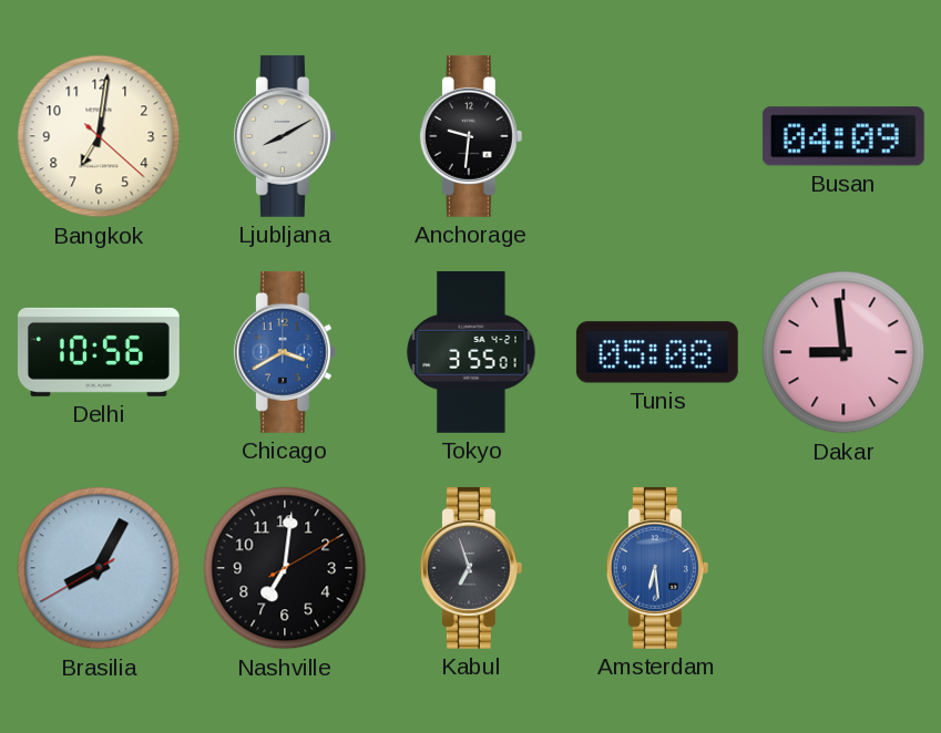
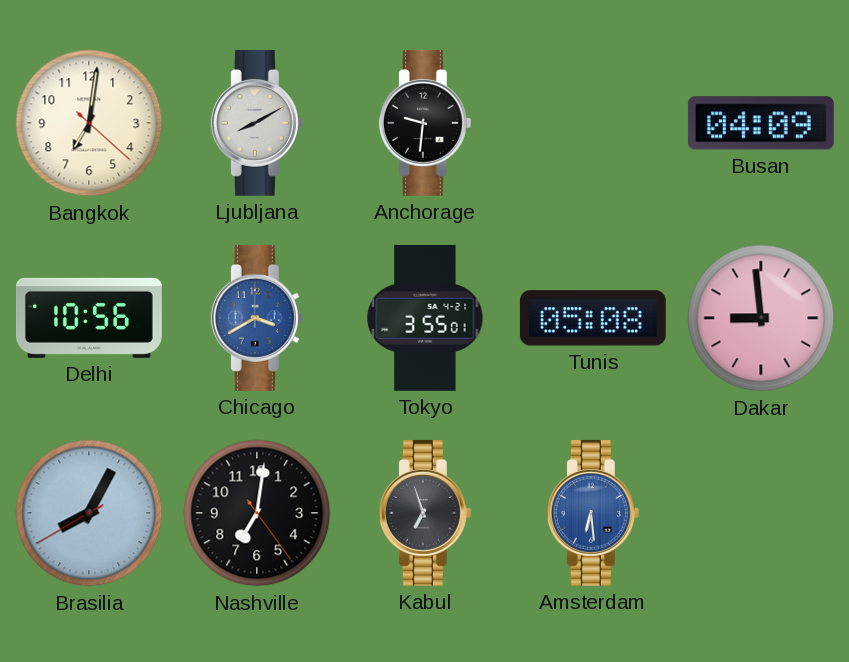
Nashville: 7:01:10 -> 7:01:24 (257, 513)
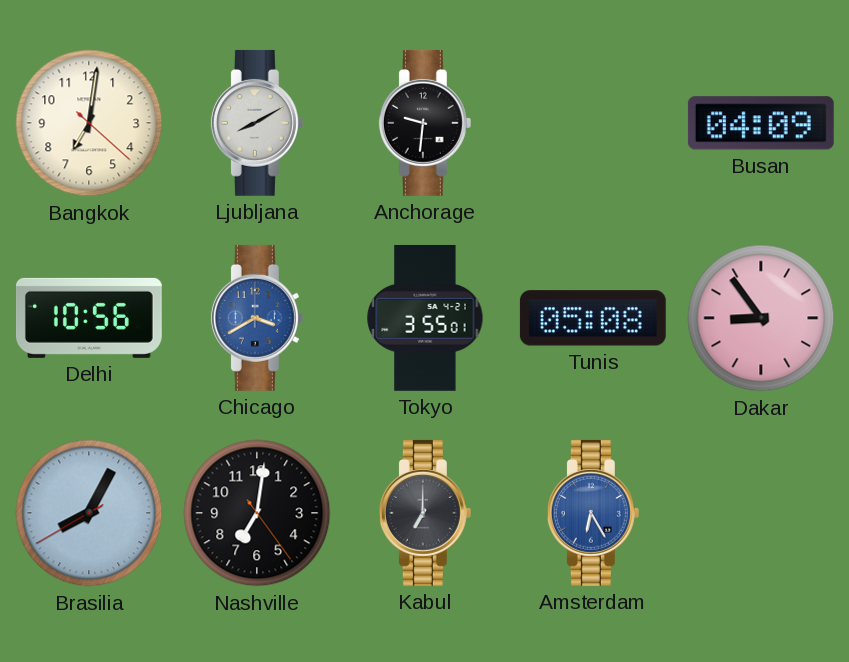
Dakar: 8:59 -> 8:54 (761, 318)
Kabul: 6:57 -> 7:00 (425, 513)
Amsterdam: 6:29 -> 6:25 (593, 513)
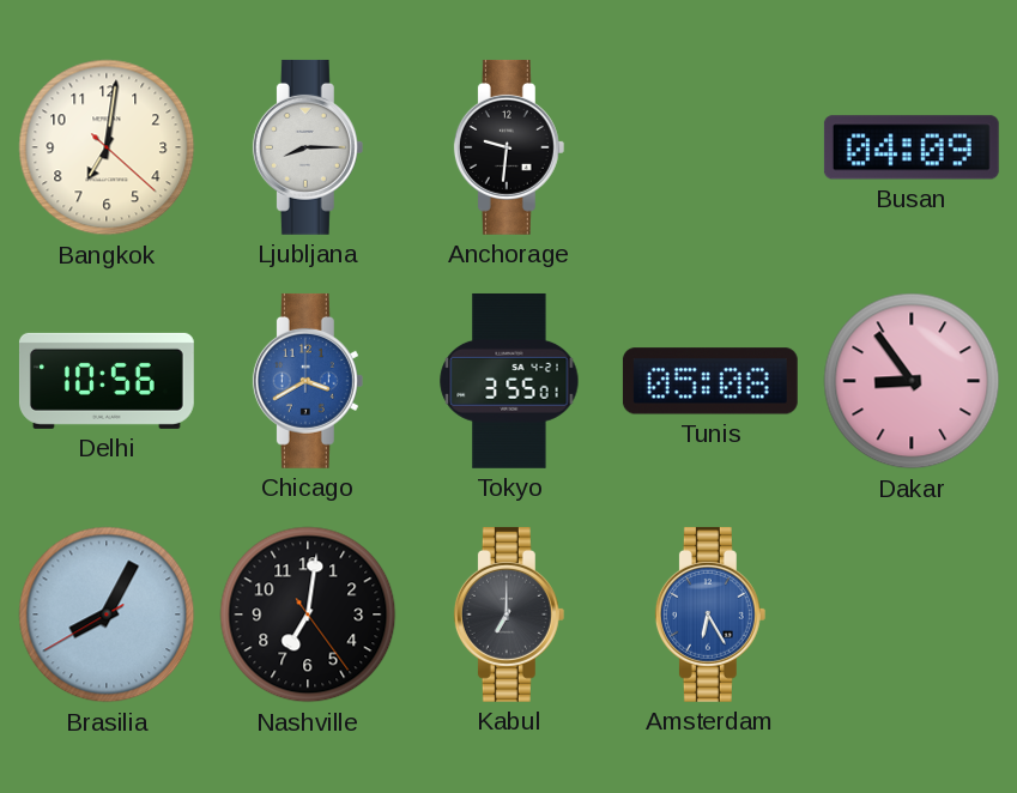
Ljubljana: 8:10 -> 8:15 (308, 147)
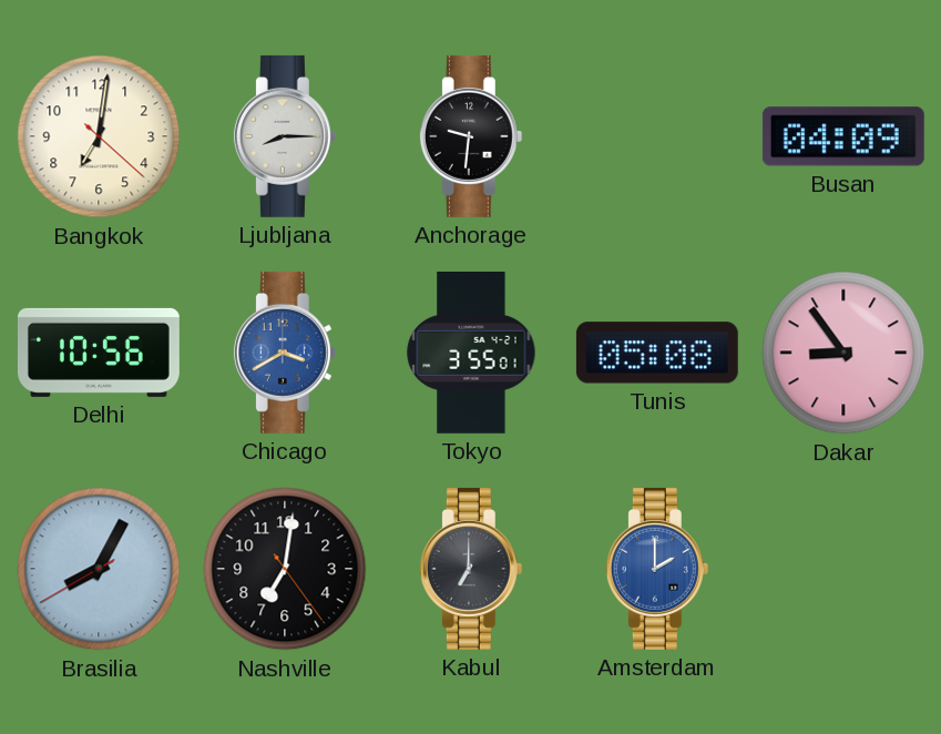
Amsterdam: 6:25 -> 2:00 (657, 569)
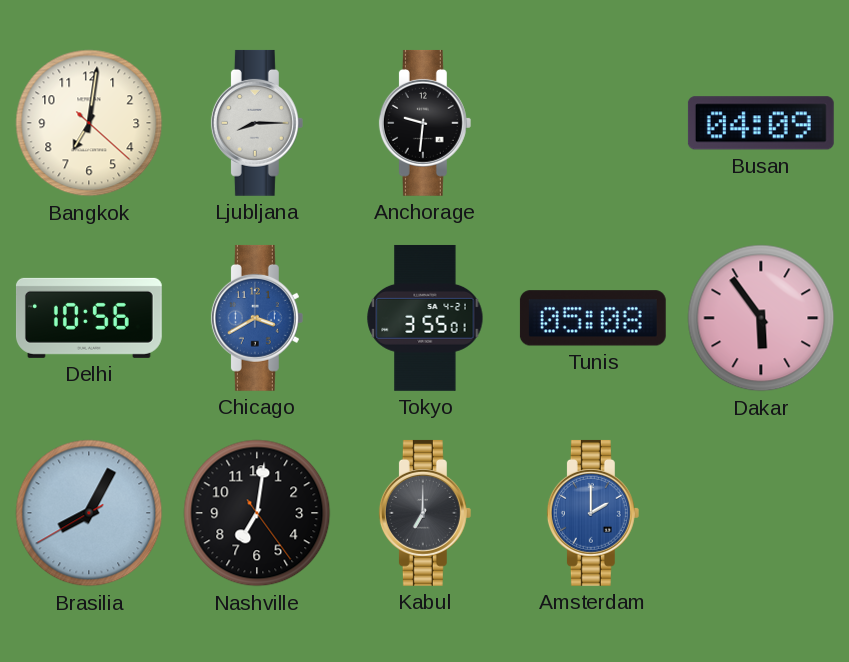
Dakar: 8:54 -> 5:54 (761, 318)
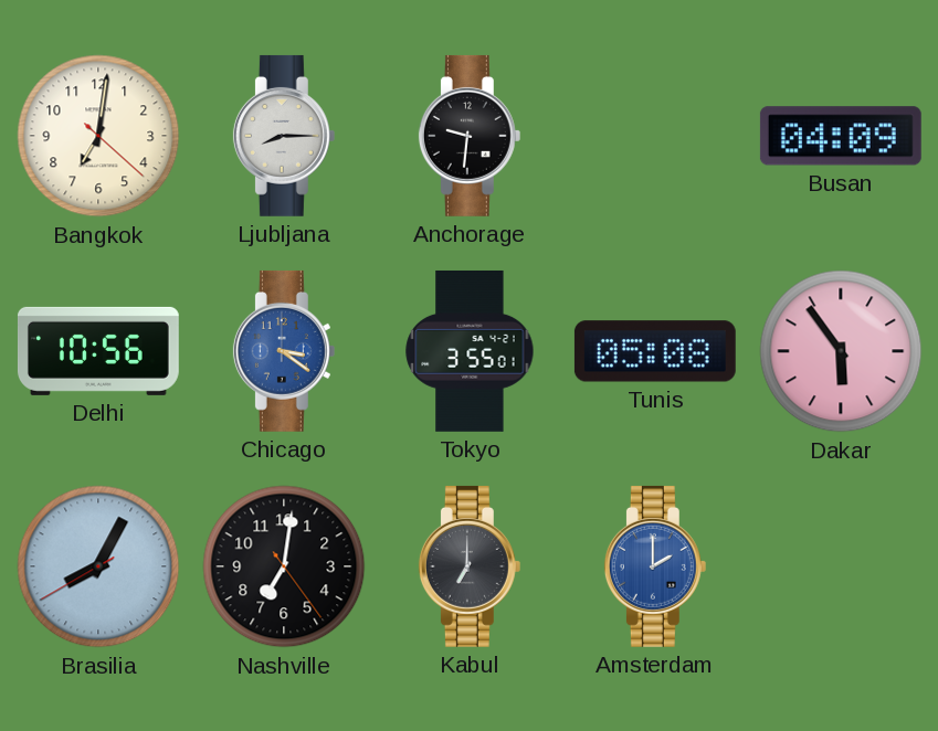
Chicago: 3:40 -> 3:21 (284, 351)
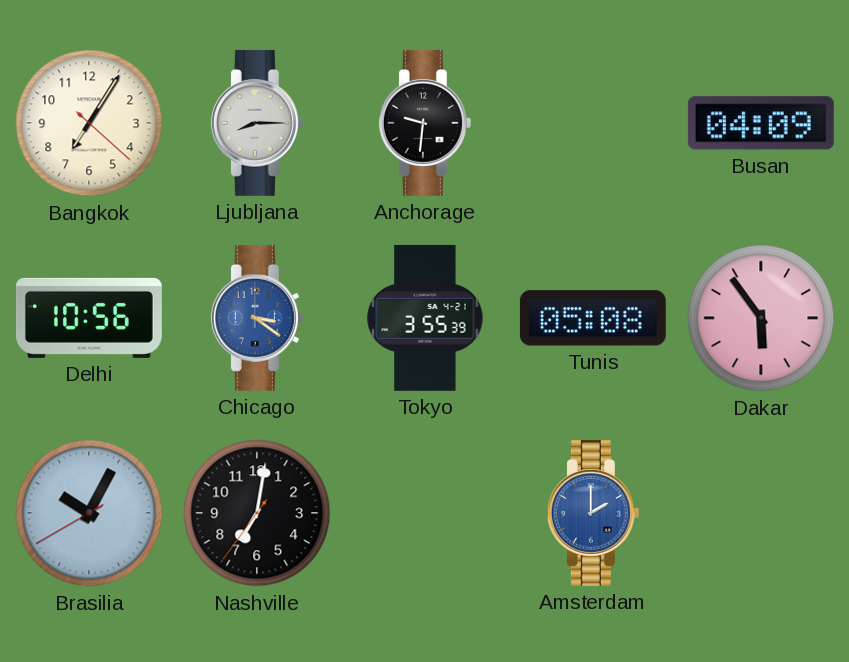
Bangkok: 7:01 -> 7:05 (89, 123)
Tokyo: 3:55:01 -> 3:55:39 (425, 318)
Brasilia: 8:04 -> 10:04 (89, 513)
Nashville: 7:01:24 -> 7:01:36 (257, 513)
Kabul: 7:00 -> none (470, 566)
